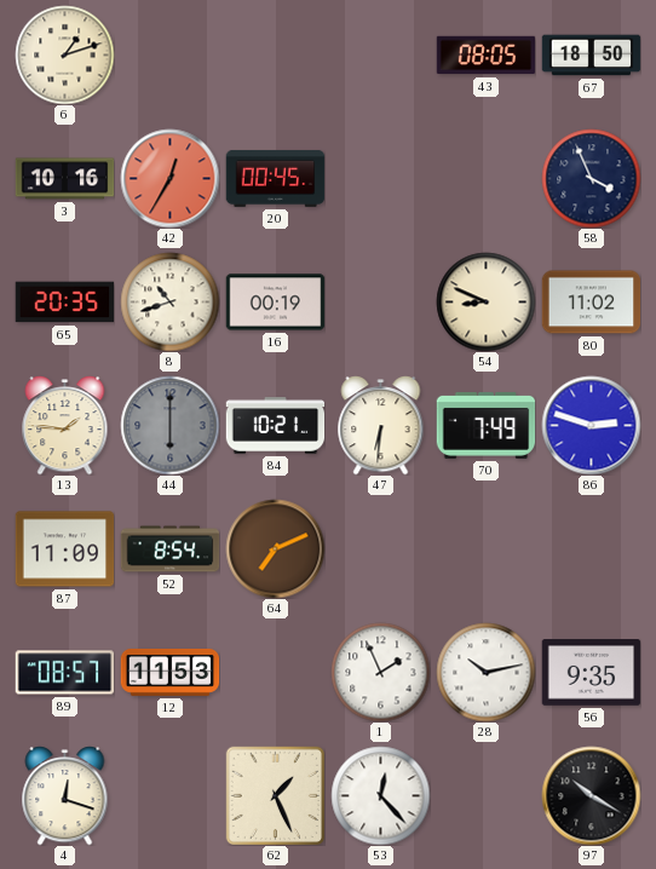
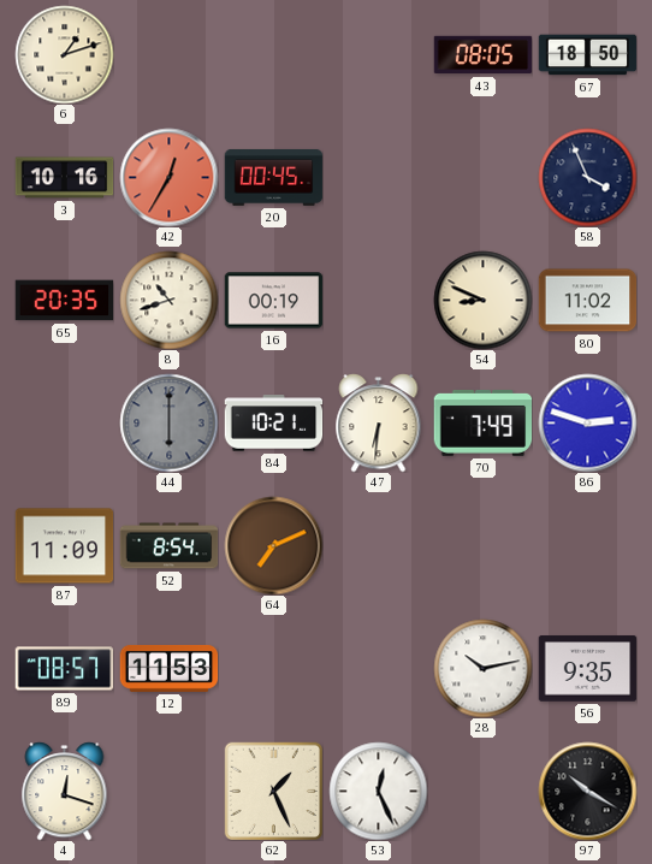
13: 1:46 -> none (65, 426)
1: 1:56 -> none (380, 672)
53: 12:23 -> 12:26 (378, 791)
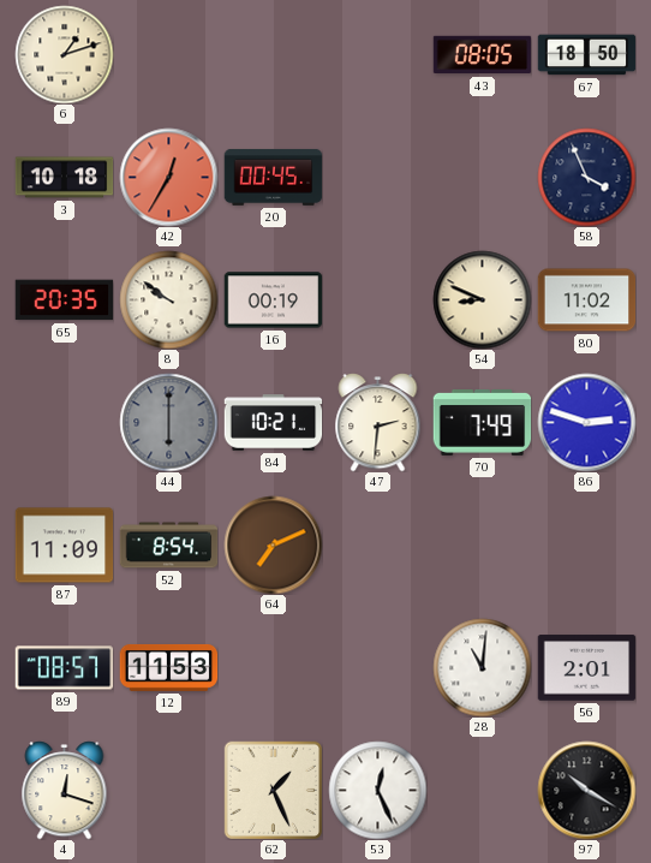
3: 10:16 -> 10:18 (64, 178)
8: 10:42 -> 9:51 (168, 299)
47: 6:31 -> 2:31 (378, 423)
28: 10:13 -> 11:01 (482, 667)
56: 9:35 -> 2:01 (586, 668)
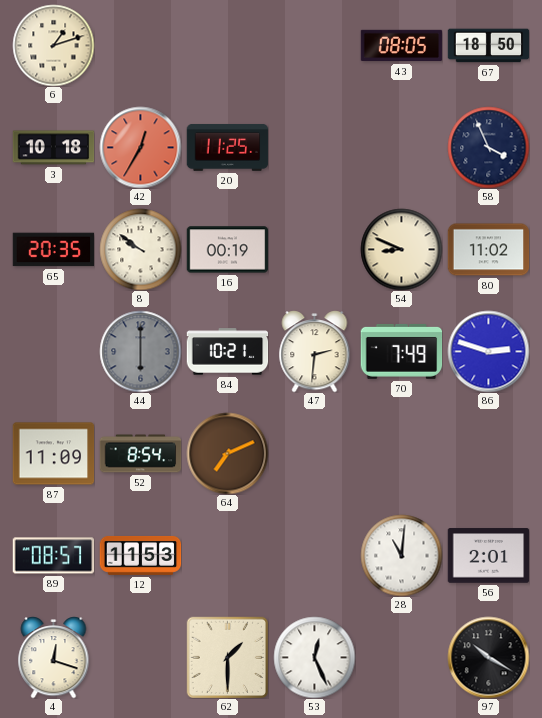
20: 00:45 -> 11:25 (227, 147)
62: 1:26 -> 1:30 (227, 657)
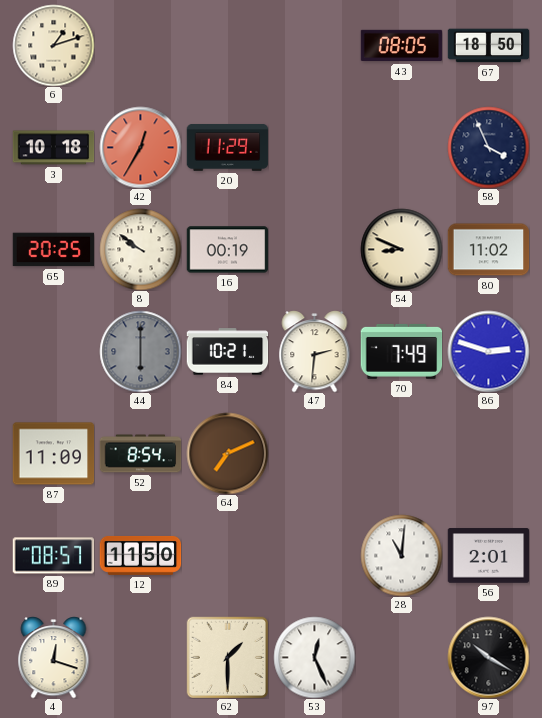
20: 11:25 -> 11:29 (227, 147)
65: 20:35 -> 20:25 (53, 250)
12: 11:53 -> 11:50 (140, 555)
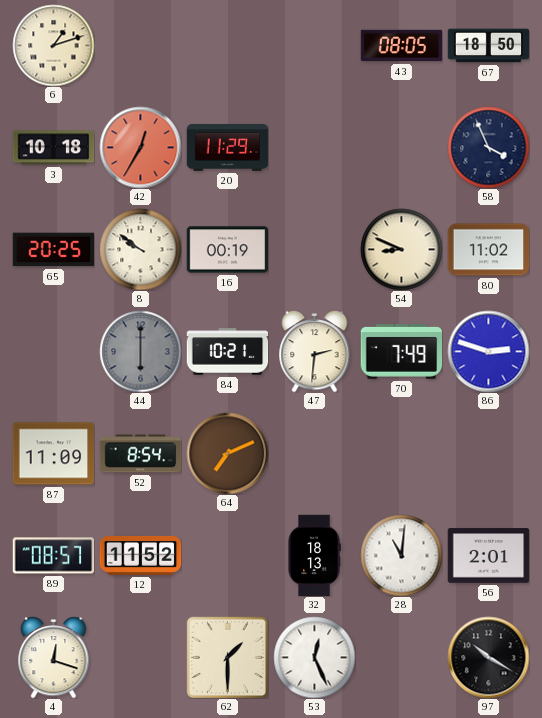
12: 11:50 -> 11:52 (140, 555)
32: none -> 18:13 (314, 555)
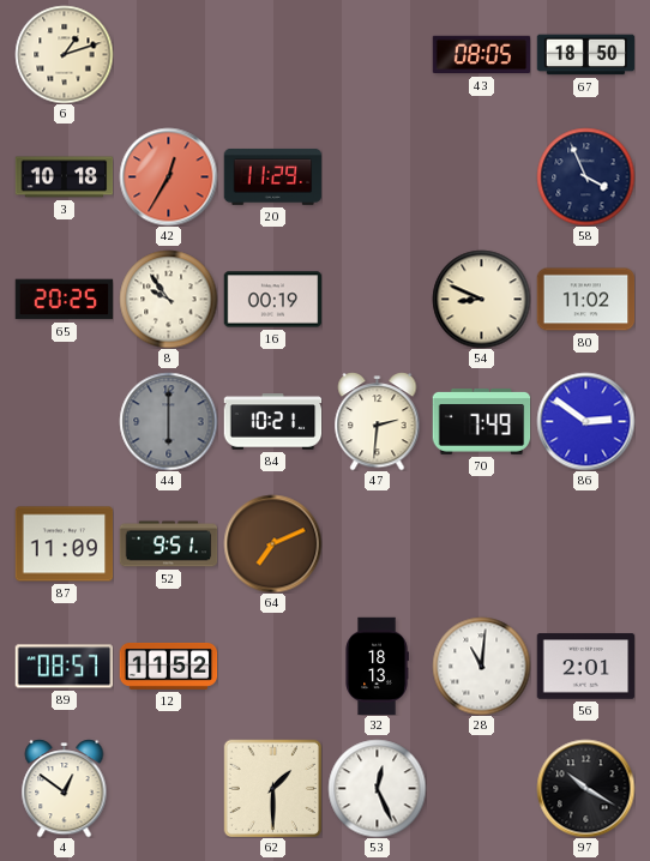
8: 9:51 -> 9:54 (168, 299)
86: 2:48 -> 2:51 (585, 421)
52: 8:54 -> 9:51 (168, 544)
4: 12:18 -> 12:51 (65, 789)
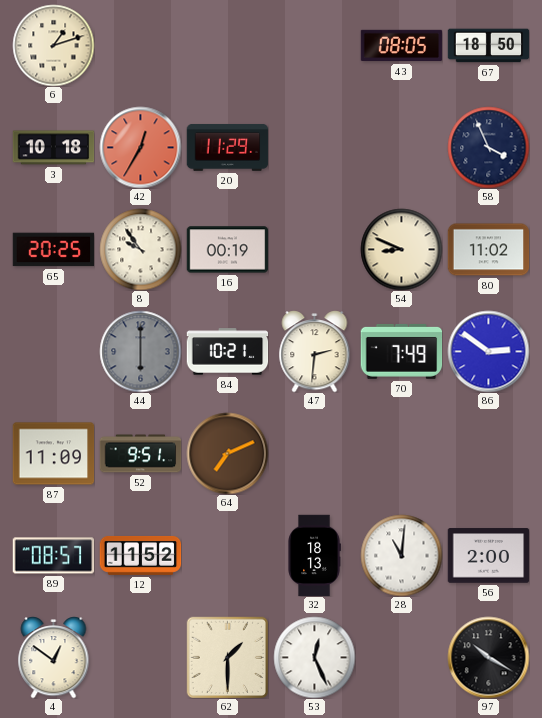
56: 2:01 -> 2:00 (488, 556)
